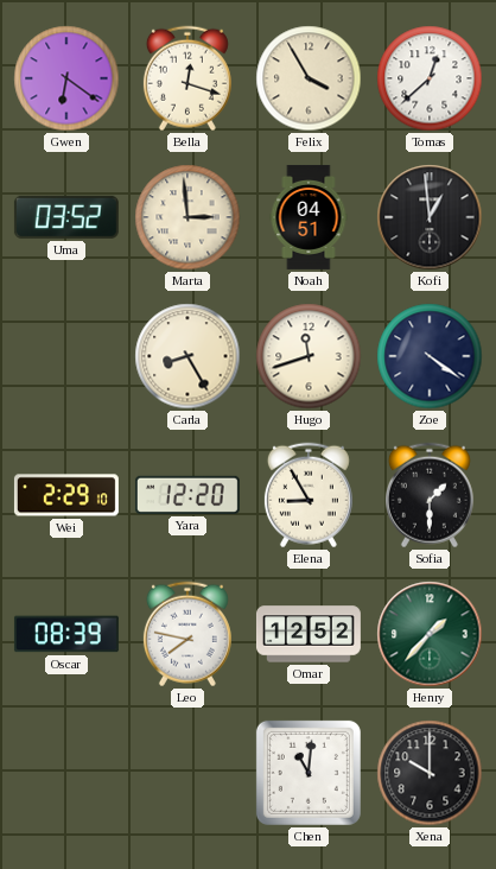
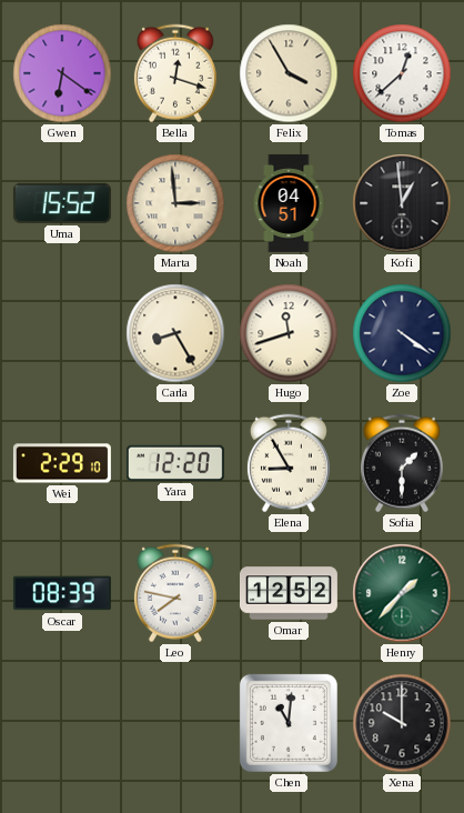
Uma: 03:52 -> 15:52 (62, 203)
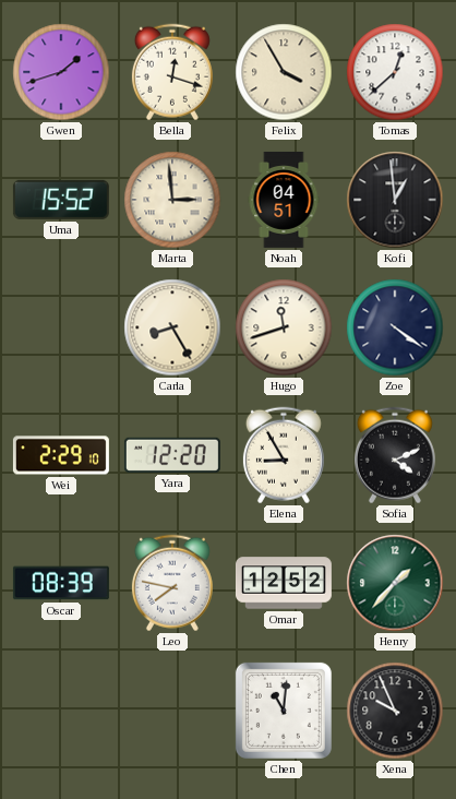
Gwen: 6:21 -> 1:42 (61, 72)
Sofia: 1:30 -> 4:11 (395, 455)
Xena: 10:00 -> 9:56 (395, 711)
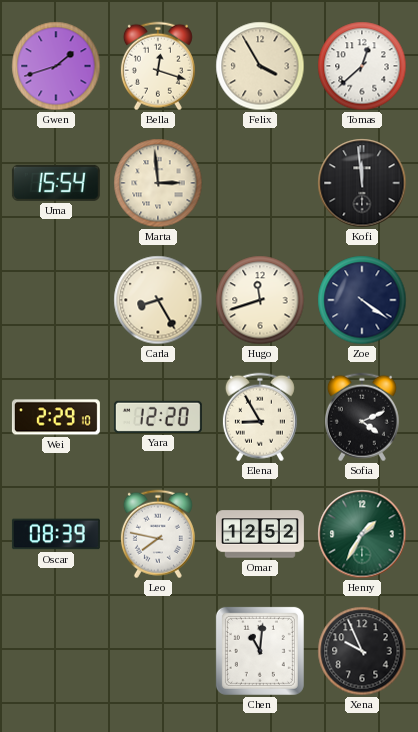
Uma: 15:52 -> 15:54 (56, 183)
Noah: 04:51 -> none (284, 200)
Kofi: 12:59 -> 11:59 (362, 183)
Henry: 1:37 -> 1:35 (362, 534)
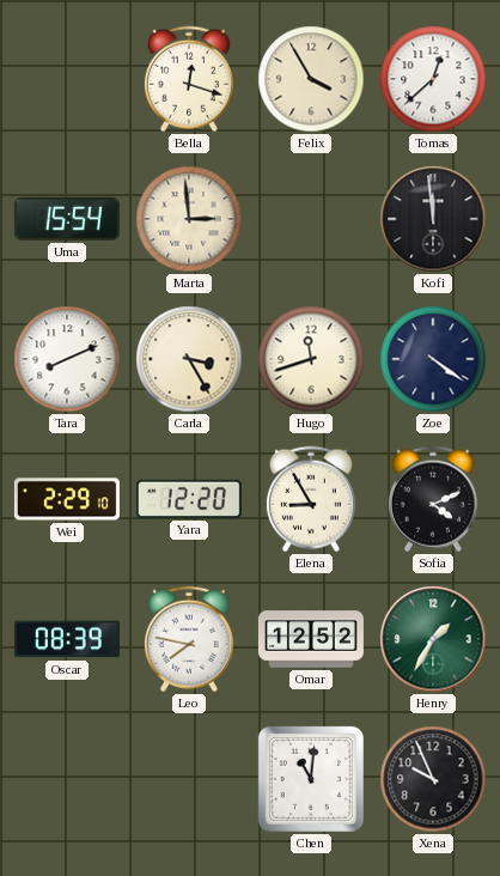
Gwen: 1:42 -> none (56, 66)
Tara: none -> 8:11 (67, 359)
Carla: 8:25 -> 3:25 (189, 359)
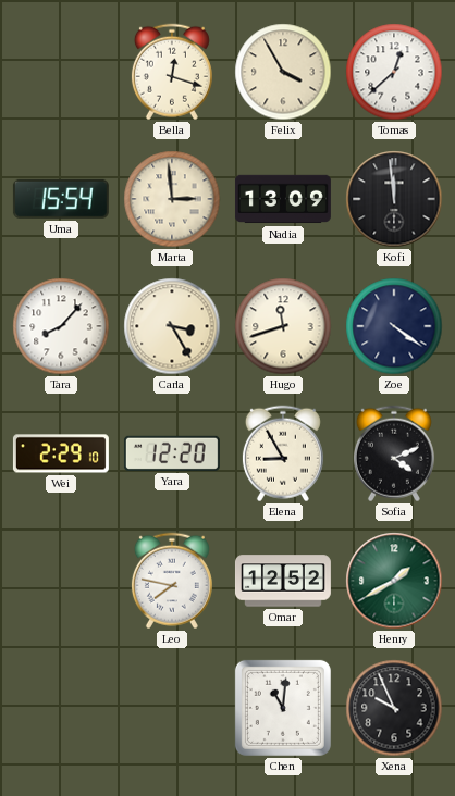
Nadia: none -> 13:09 (283, 199)
Tara: 8:11 -> 8:07 (61, 326)
Oscar: 08:39 -> none (67, 639)
Henry: 1:35 -> 1:40 (394, 581)
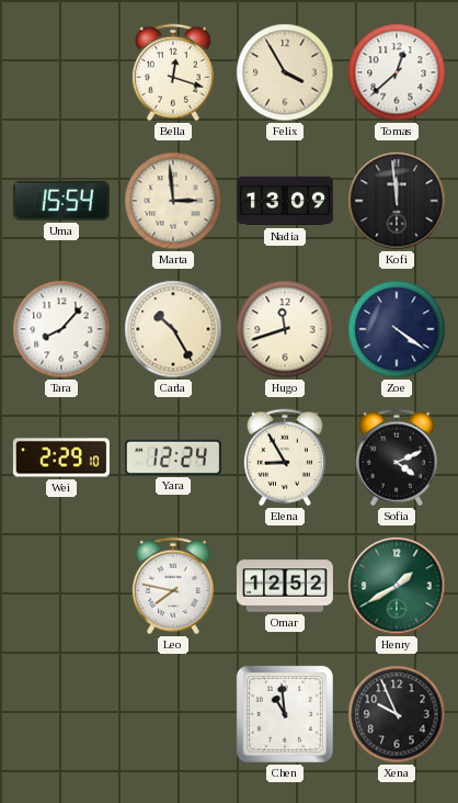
Carla: 3:25 -> 10:25 (173, 329)
Yara: 12:20 -> 12:24 (173, 457)
Chen: 11:01 -> 10:59 (285, 714)
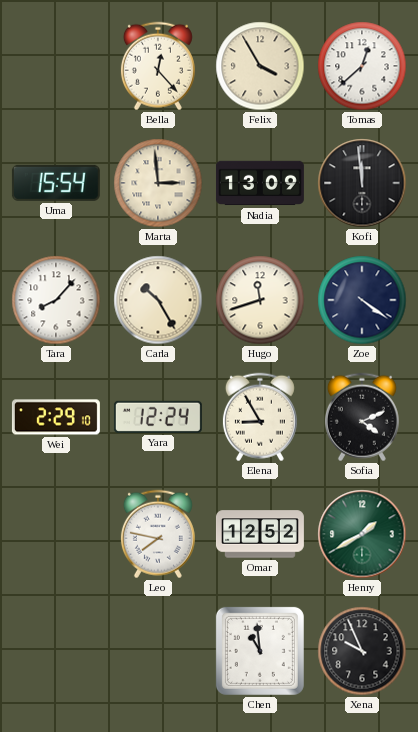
Bella: 12:18 -> 12:23 (158, 66)
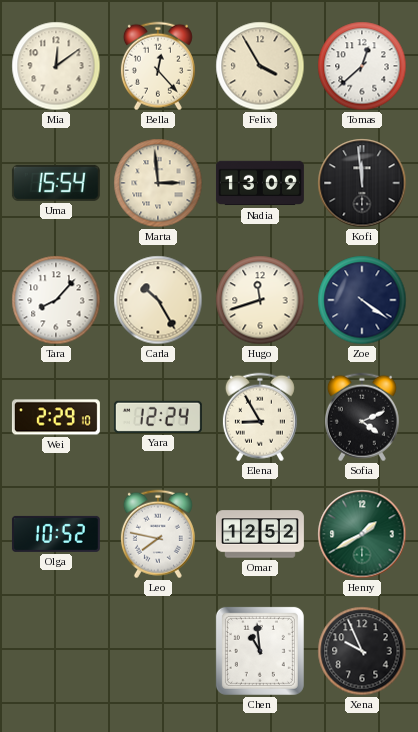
Mia: none -> 12:09 (56, 66)
Olga: none -> 10:52 (56, 534)
